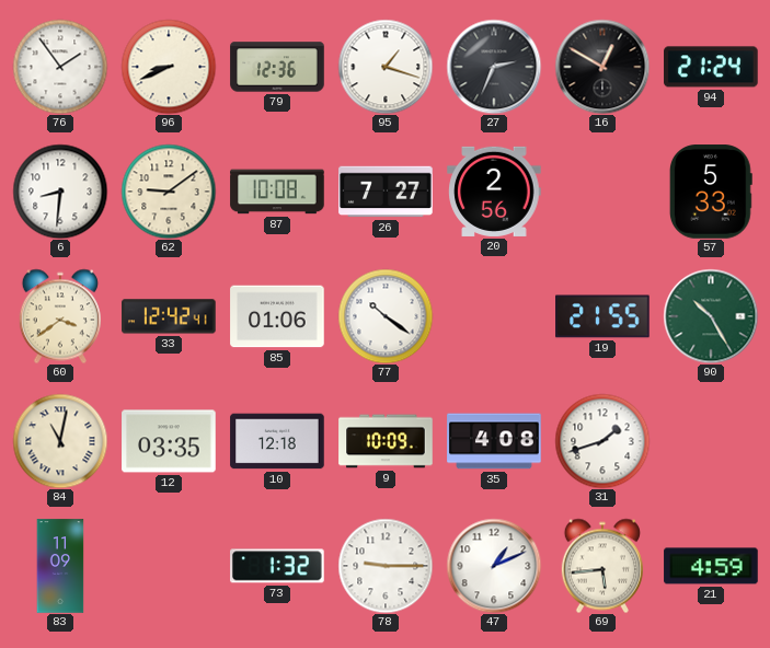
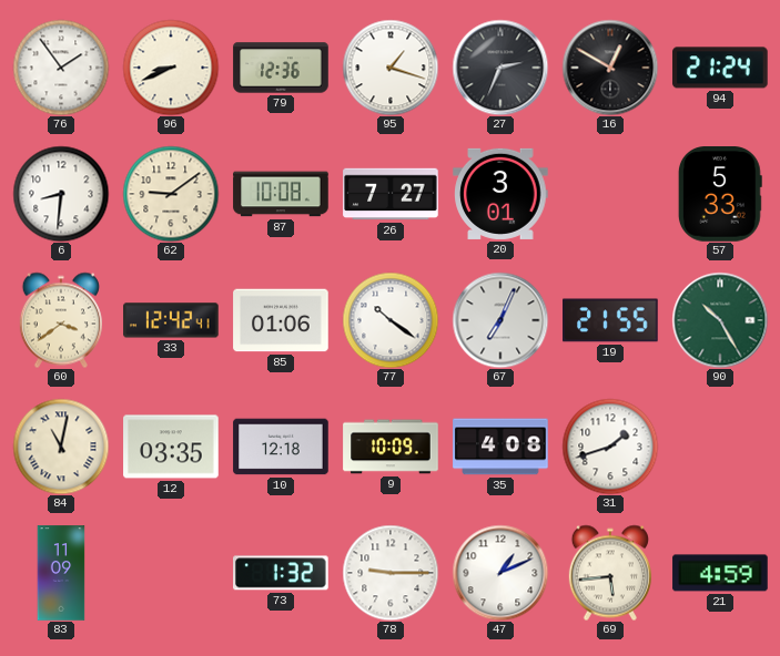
20: 2:56 -> 3:01 (500, 194)
67: none -> 7:04 (500, 320)
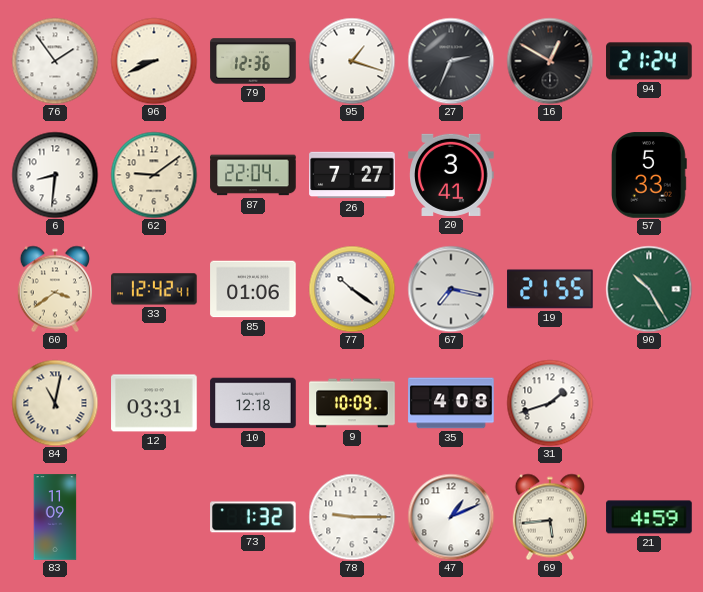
87: 10:08 -> 22:04 (253, 175)
20: 3:01 -> 3:41 (451, 175)
67: 7:04 -> 7:17 (451, 289)
12: 03:35 -> 03:31 (154, 403)
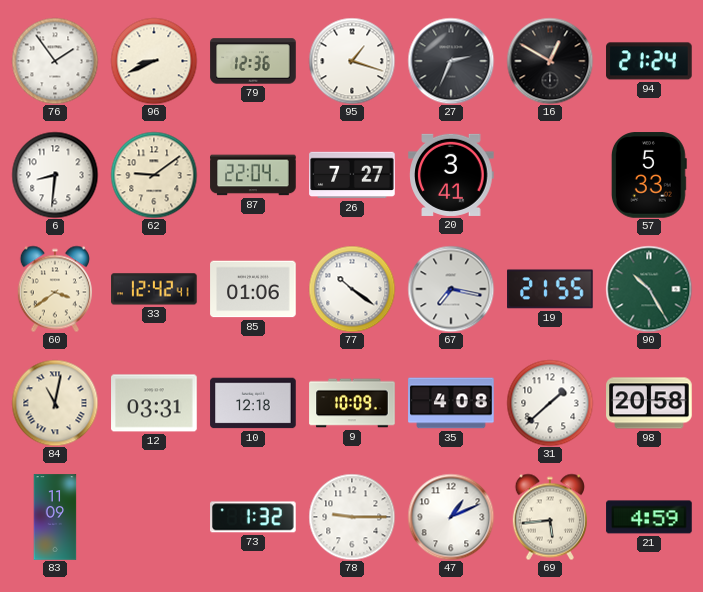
31: 1:42 -> 1:38 (550, 403)
98: none -> 20:58 (649, 403)
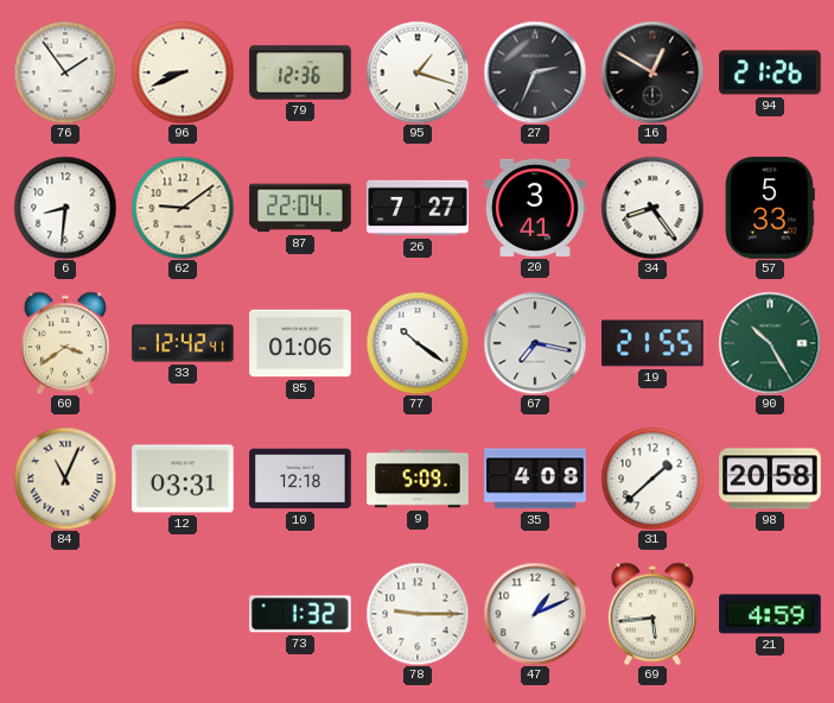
94: 21:24 -> 21:26 (770, 72)
34: none -> 8:24 (652, 208)
84: 11:02 -> 11:04 (65, 479)
9: 10:09 -> 5:09 (418, 479)
83: 11:09 -> none (55, 517)
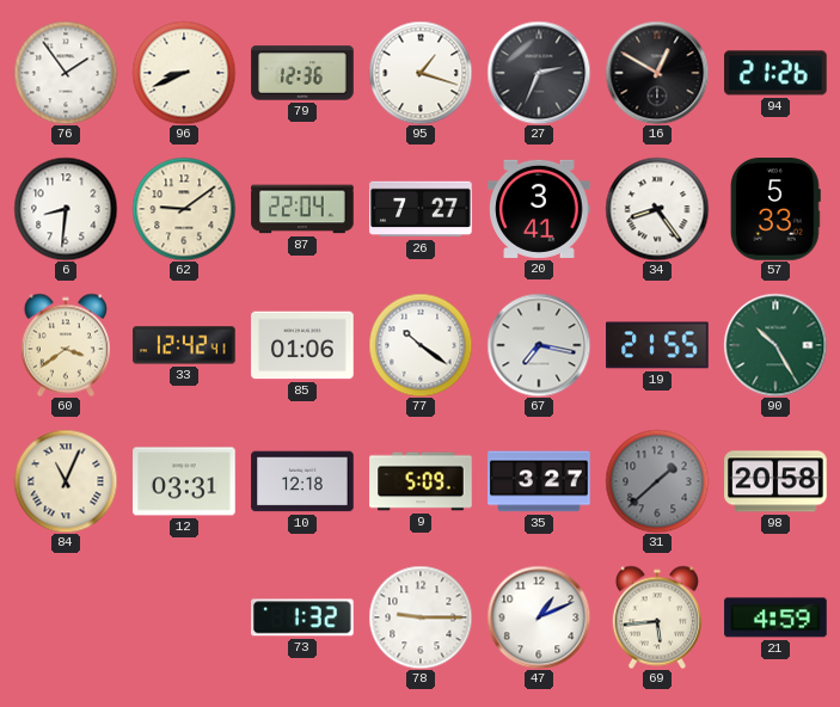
35: 4:08 -> 3:27 (539, 481)
31 dial: white -> grey (657, 481)
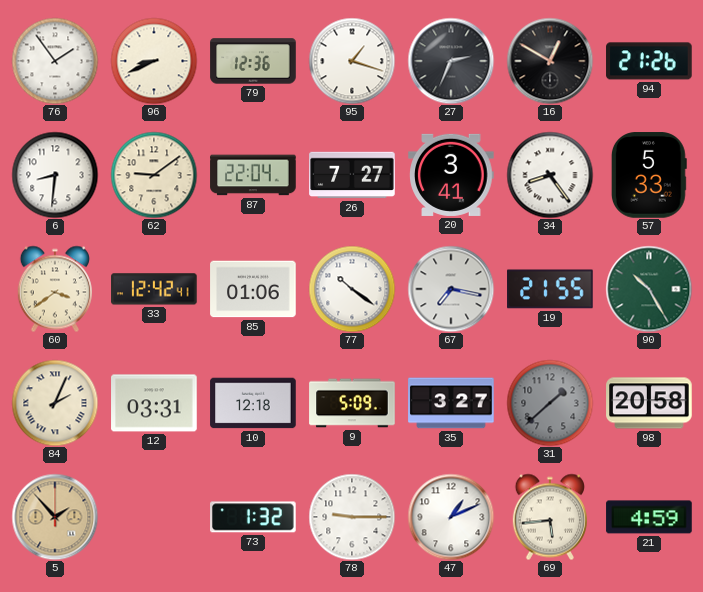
84: 11:04 -> 2:04 (55, 403)
5: none -> 1:53 (55, 517)
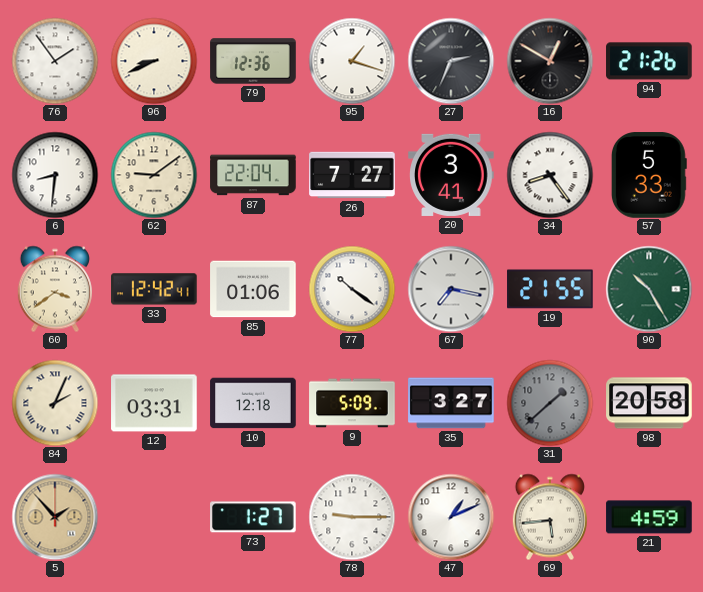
73: 1:32 -> 1:27 (254, 517)
